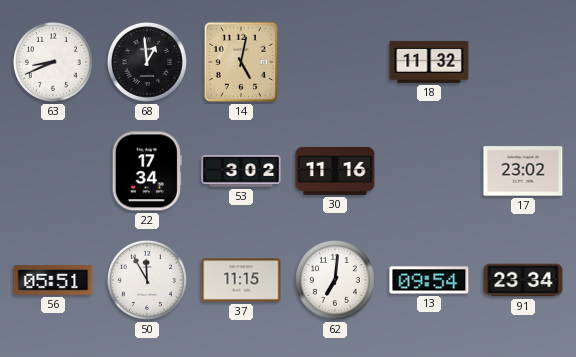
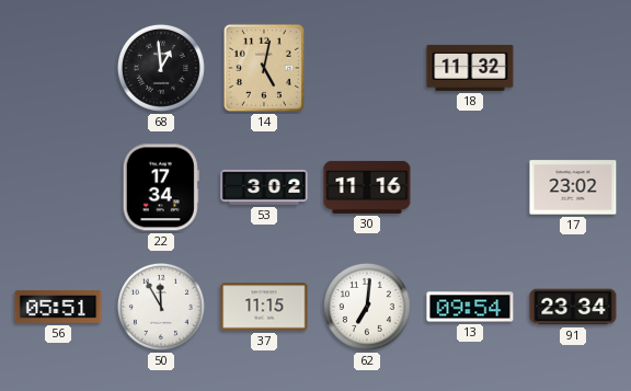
63: 8:41 -> none (53, 62)
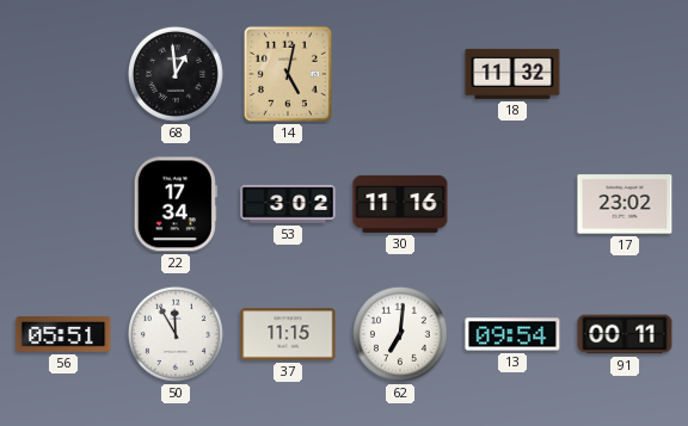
91: 23:34 -> 00:11 (625, 334)
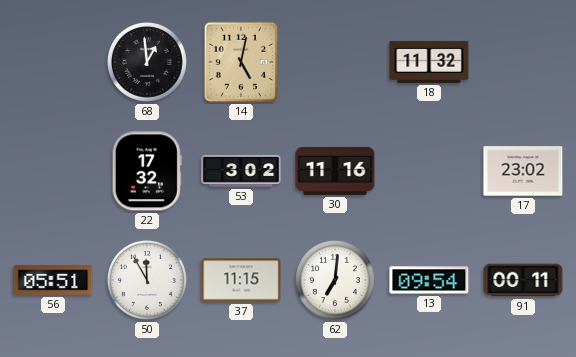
22: 17:34 -> 17:32 (147, 171)
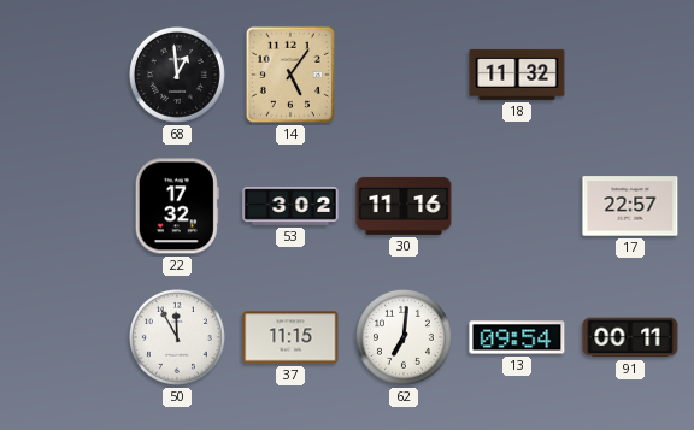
14: 5:02 -> 5:06 (290, 75)
17: 23:02 -> 22:57 (630, 206)
56: 05:51 -> none (53, 280)
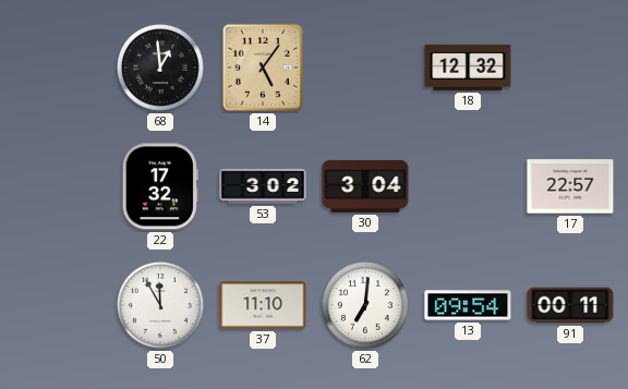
18: 11:32 -> 12:32 (468, 68)
30: 11:16 -> 3:04 (365, 186)
37: 11:15 -> 11:10 (263, 305)
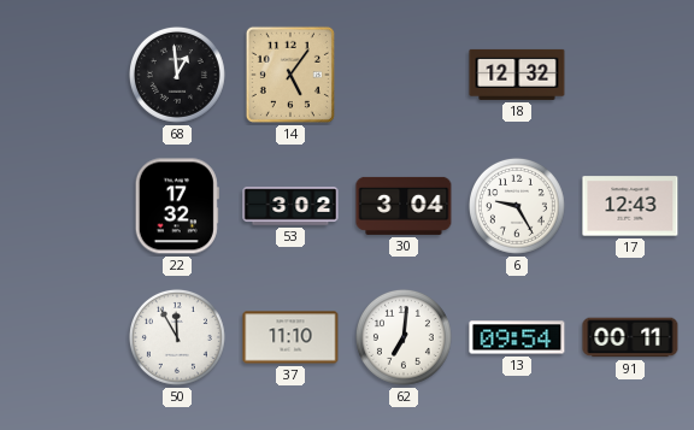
6: none -> 9:25 (517, 206)
17: 22:57 -> 12:43 (630, 206)
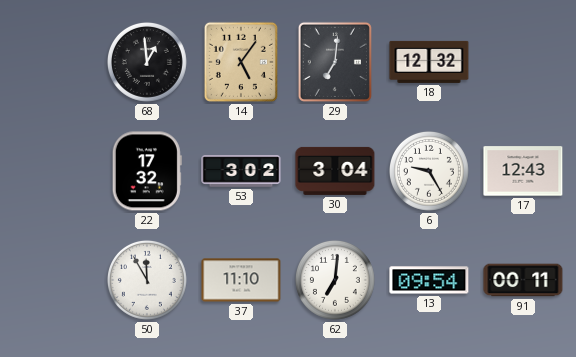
29: none -> 7:01 (335, 62)
